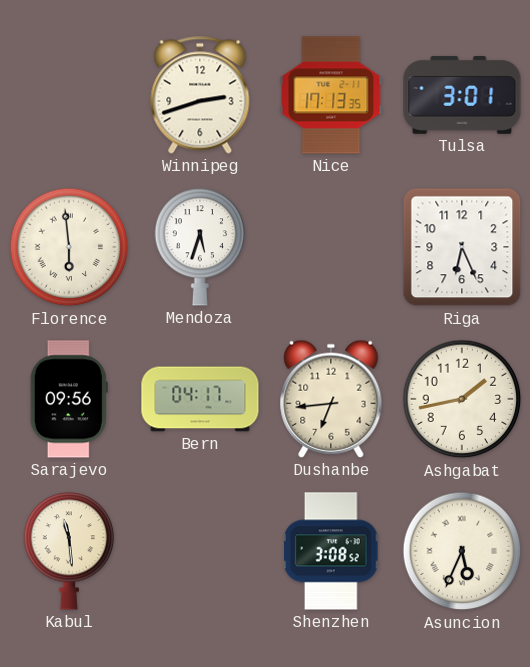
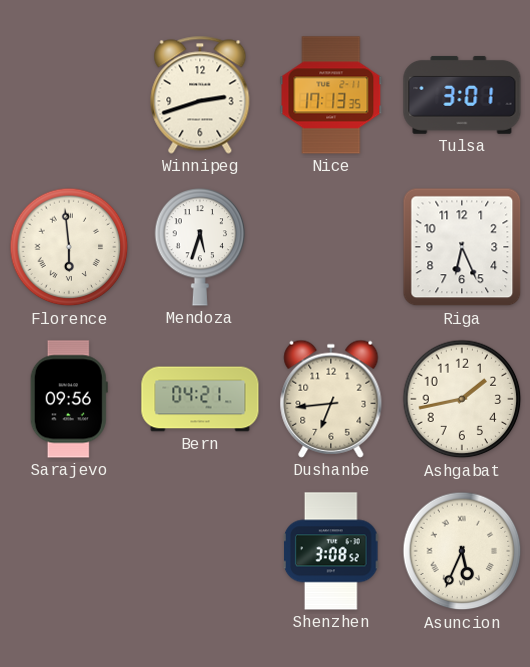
Bern: 04:17 -> 04:21 (200, 399)
Kabul: 11:29 -> none (69, 551)
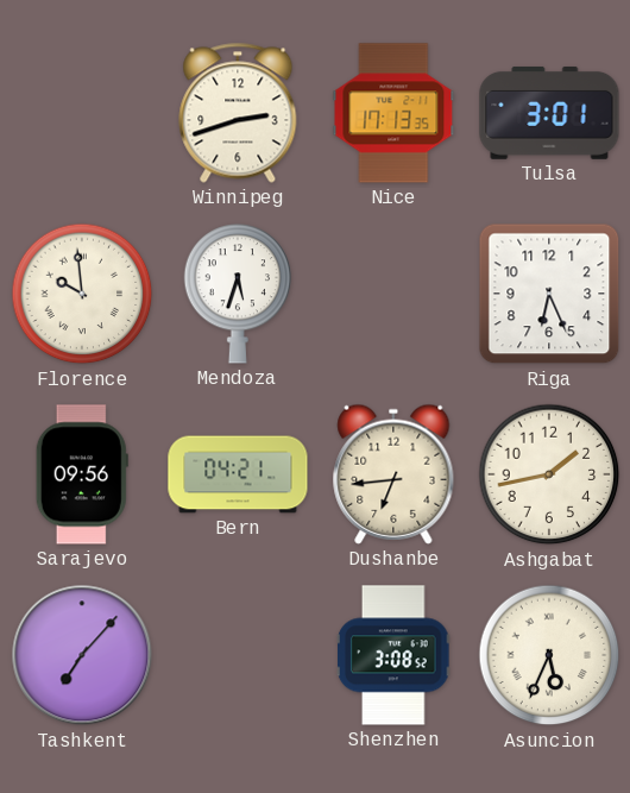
Florence: 5:59 -> 9:59 (82, 294)
Tashkent: none -> 7:07 (82, 655)
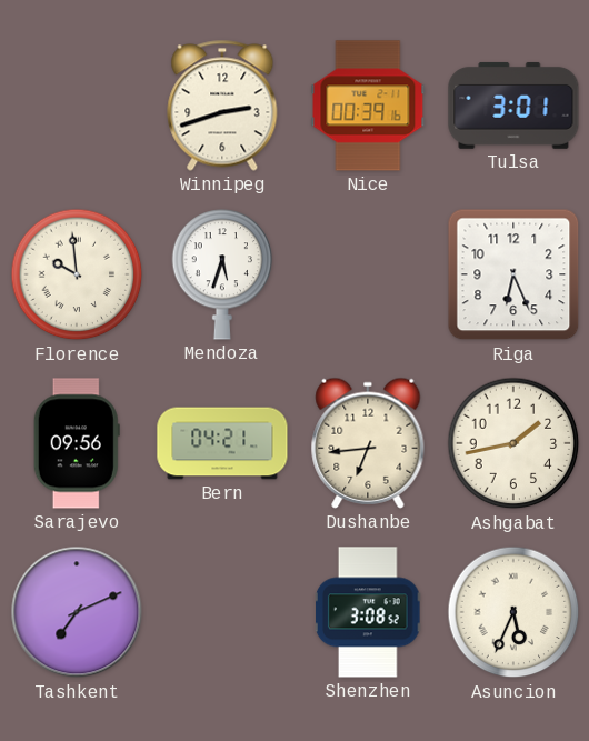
Nice: 17:13 -> 00:39 (368, 106)
Tashkent: 7:07 -> 7:11 (77, 612)
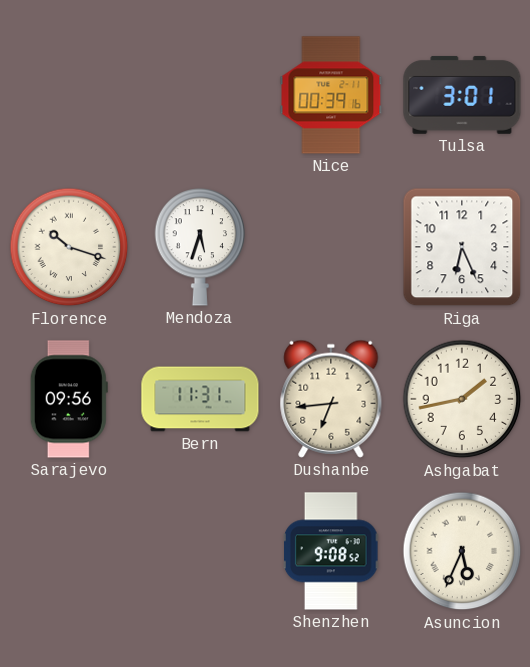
Winnipeg: 2:42 -> none (222, 106)
Florence: 9:59 -> 10:18 (69, 247)
Bern: 04:21 -> 11:31 (200, 399)
Tashkent: 7:11 -> none (77, 612)
Shenzhen: 3:08 -> 9:08 (332, 551)
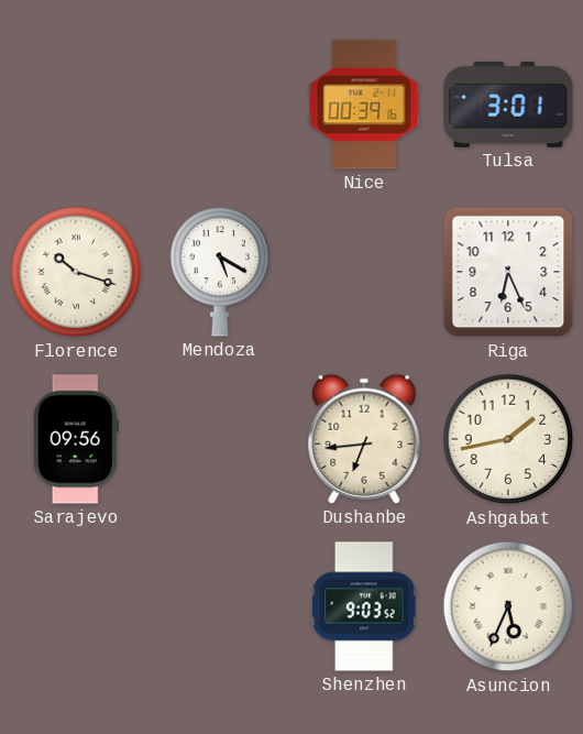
Mendoza: 5:33 -> 5:20 (220, 272)
Bern: 11:31 -> none (200, 399)
Shenzhen: 9:08 -> 9:03 (365, 606)
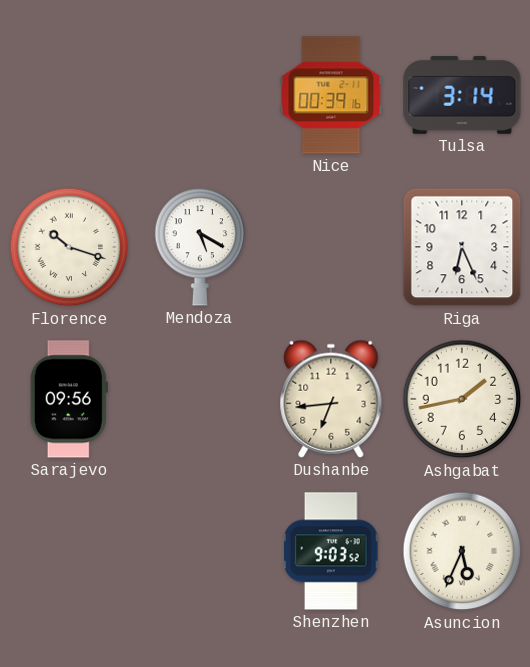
Tulsa: 3:01 -> 3:14 (462, 95)
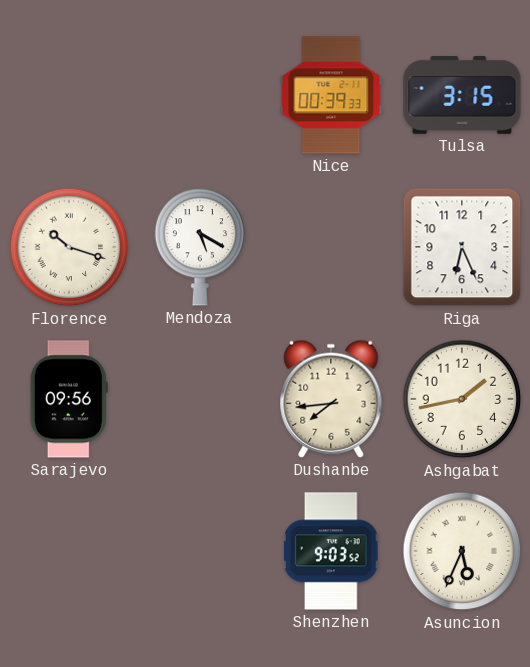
Nice: 00:39:16 -> 00:39:33 (331, 95)
Tulsa: 3:14 -> 3:15 (462, 95)
Dushanbe: 6:44 -> 7:44 (331, 399)
